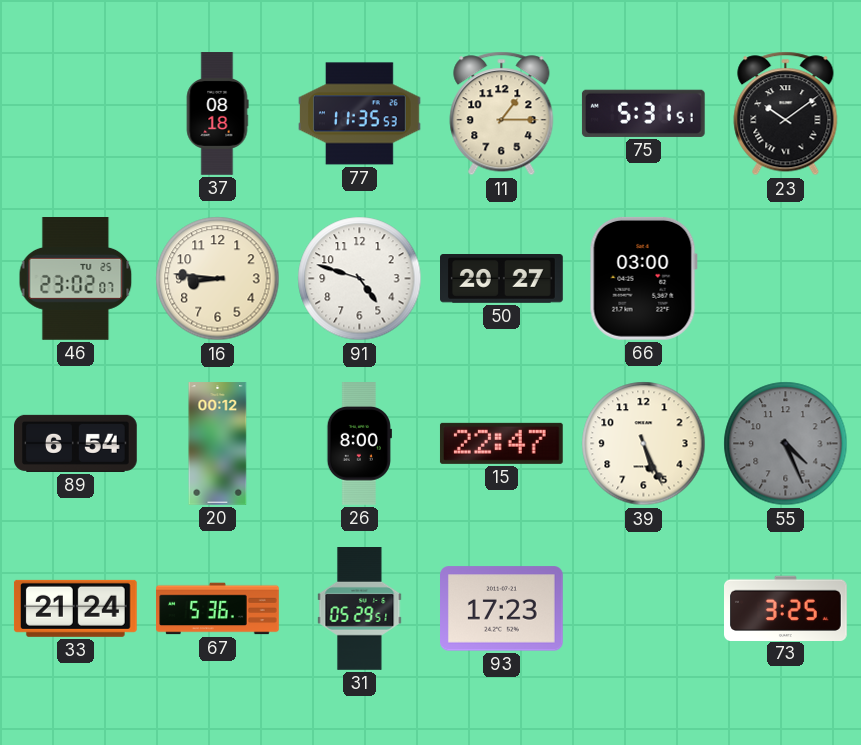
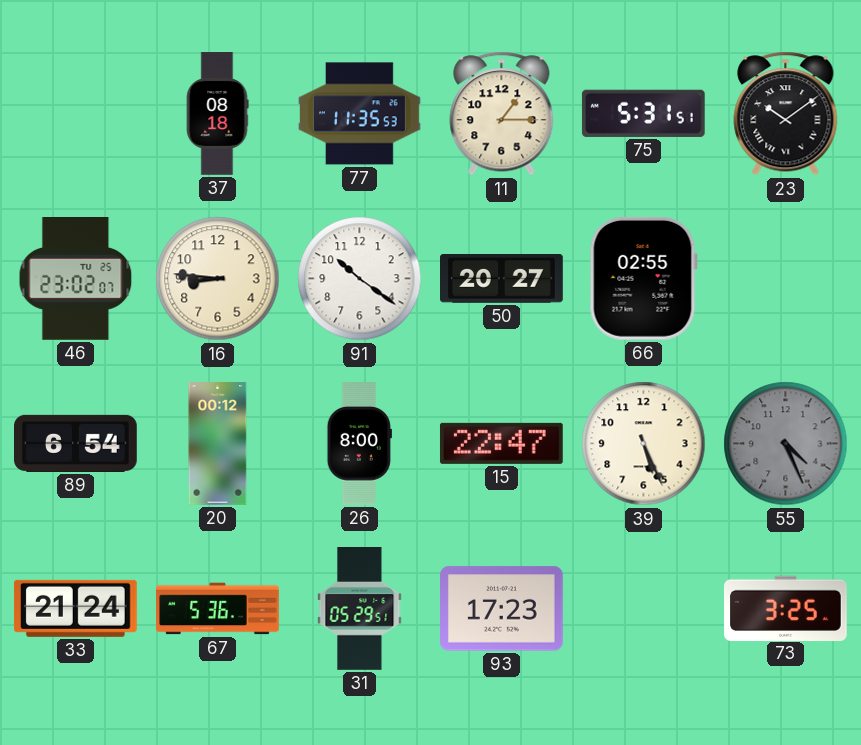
91: 4:48 -> 10:21 (360, 279)
66: 03:00 -> 02:55 (643, 278)
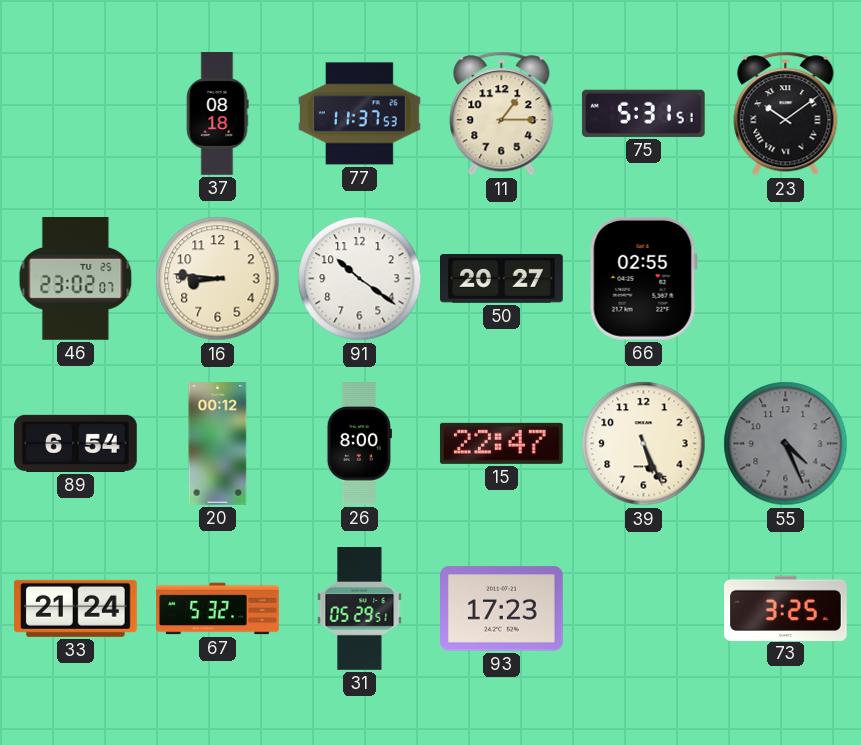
77: 11:35 -> 11:37 (360, 114)
67: 5:36 -> 5:32 (218, 609)
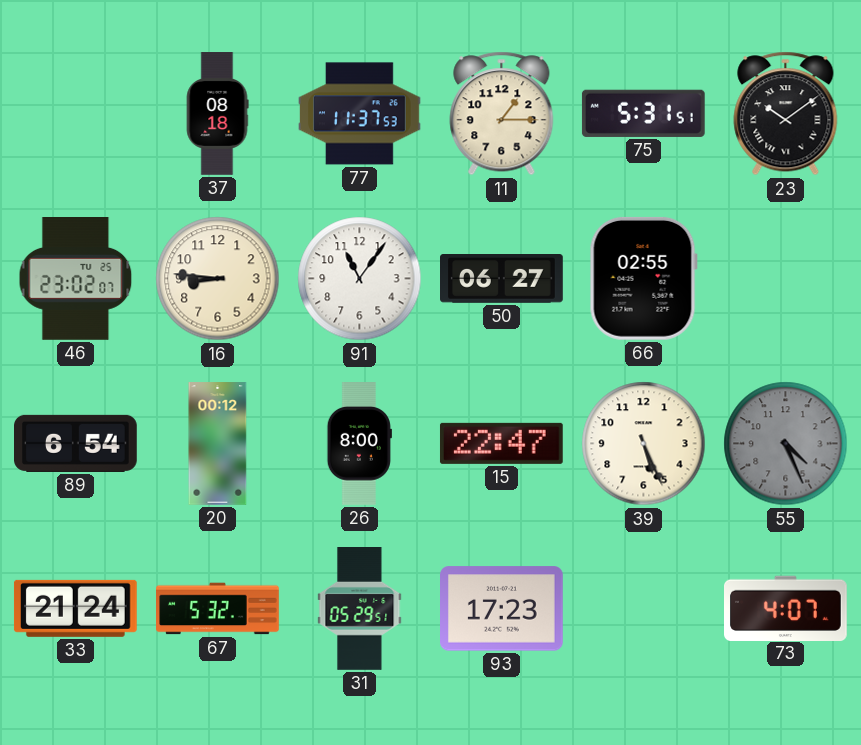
91: 10:21 -> 11:06 (360, 279)
50: 20:27 -> 06:27 (502, 279)
73: 3:25 -> 4:07 (786, 608)
